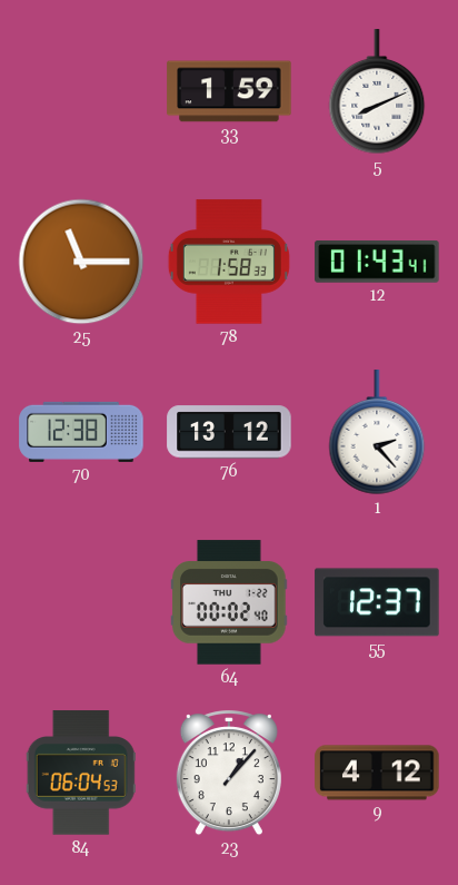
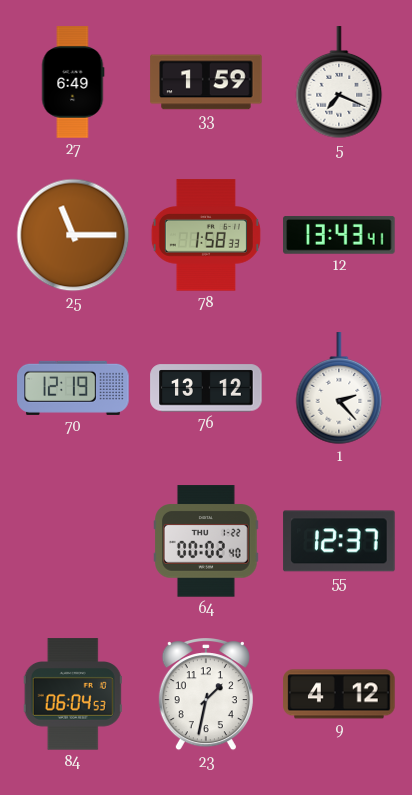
27: none -> 6:49 (73, 82)
5: 8:11 -> 7:19 (339, 83)
12: 01:43 -> 13:43 (339, 236)
70: 12:38 -> 12:19 (73, 388)
23: 1:07 -> 1:32 (206, 695)
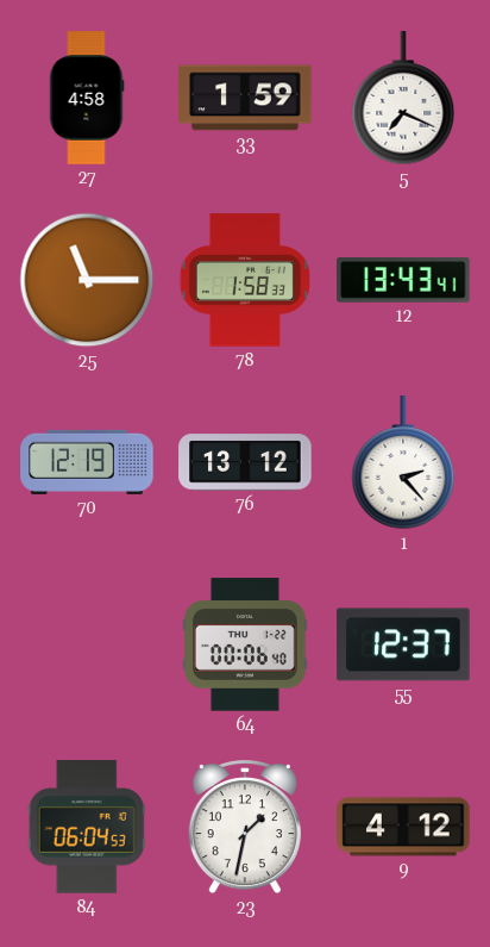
27: 6:49 -> 4:58 (87, 98)
64: 00:02 -> 00:06 (246, 644)
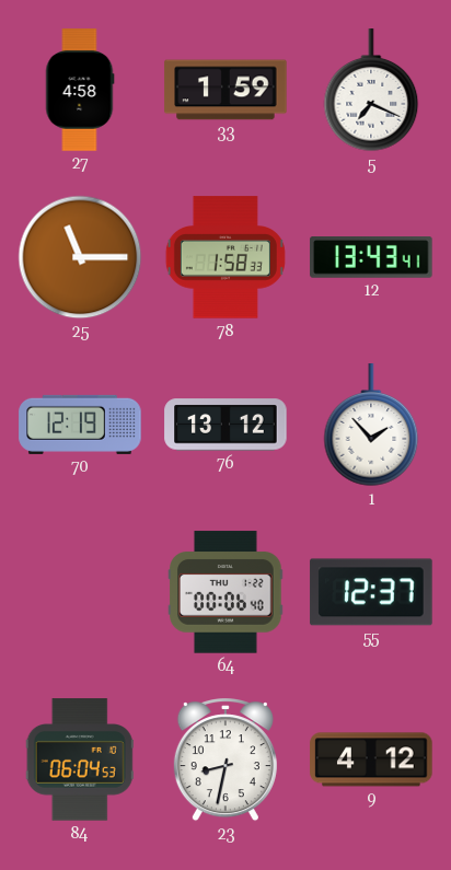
1: 2:23 -> 1:53 (371, 426)
23: 1:32 -> 8:32 (225, 761)
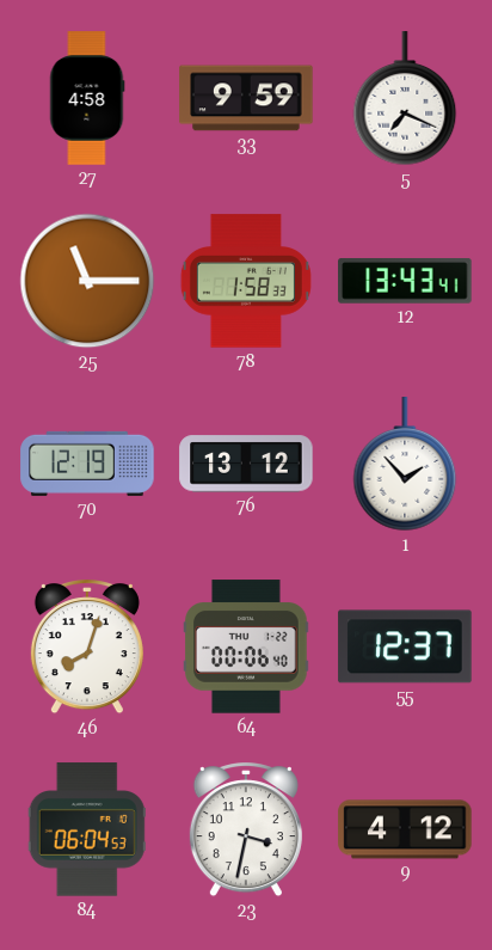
33: 1:59 -> 9:59 (246, 98)
46: none -> 8:03 (87, 648)
23: 8:32 -> 3:32 (246, 831)
